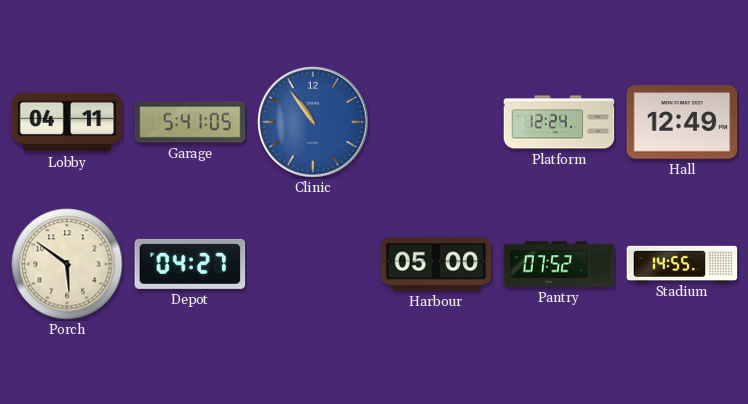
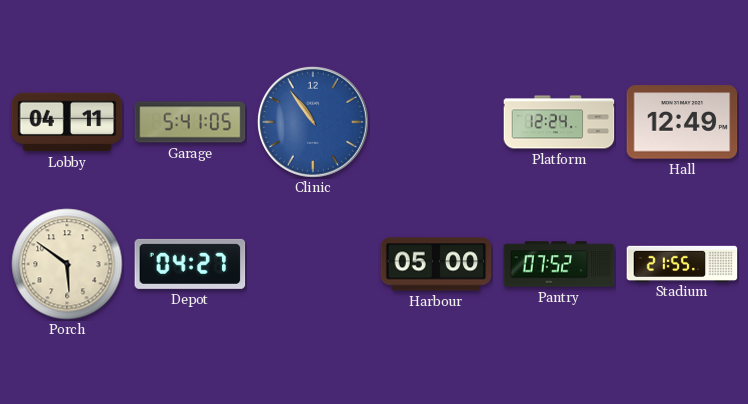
Stadium: 14:55 -> 21:55 (682, 263)
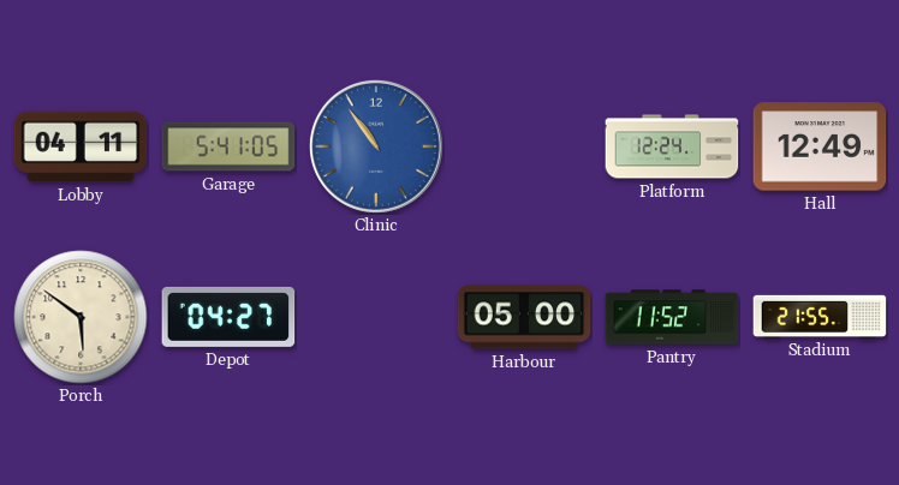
Pantry: 07:52 -> 11:52 (672, 317)
